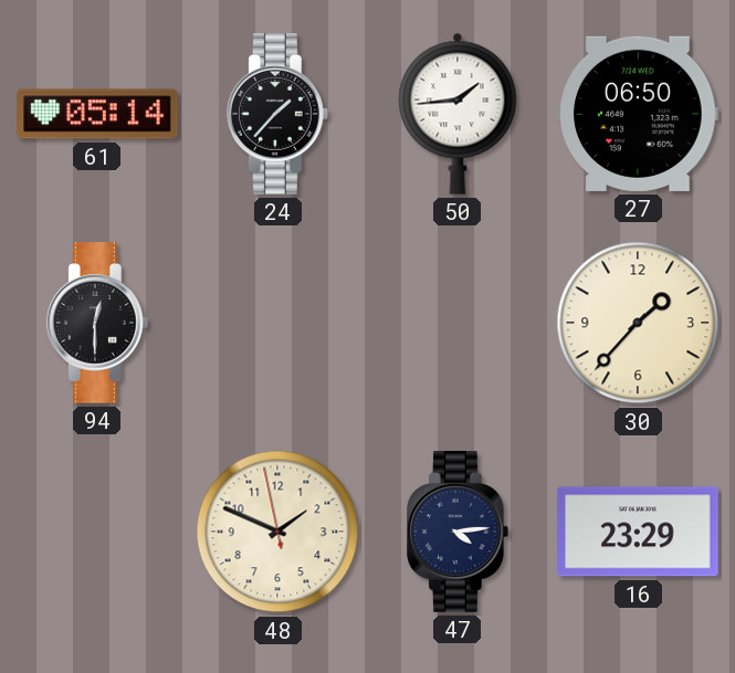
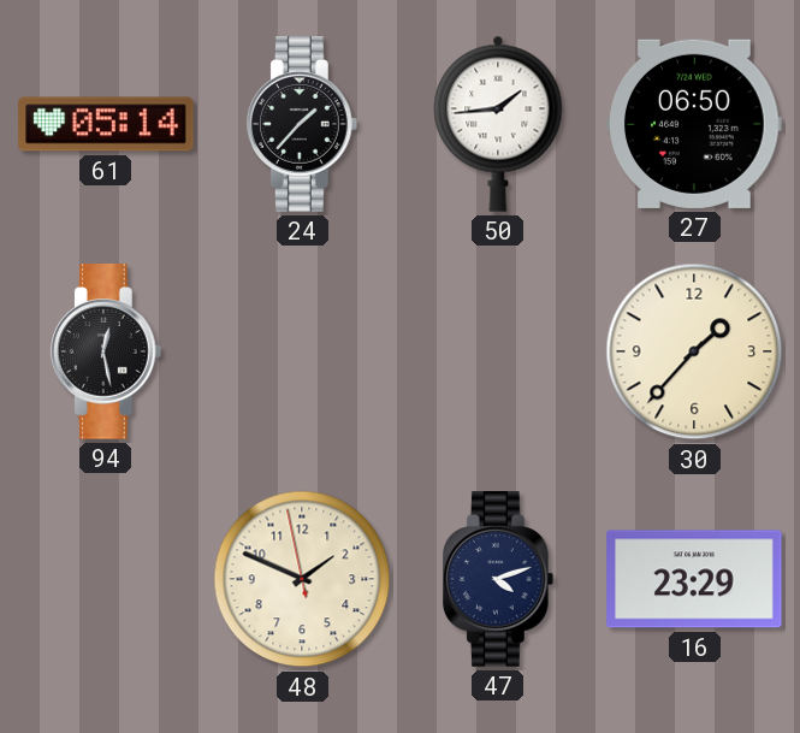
94: 12:30 -> 12:28 (107, 351)
47: 4:14 -> 4:12 (499, 579)
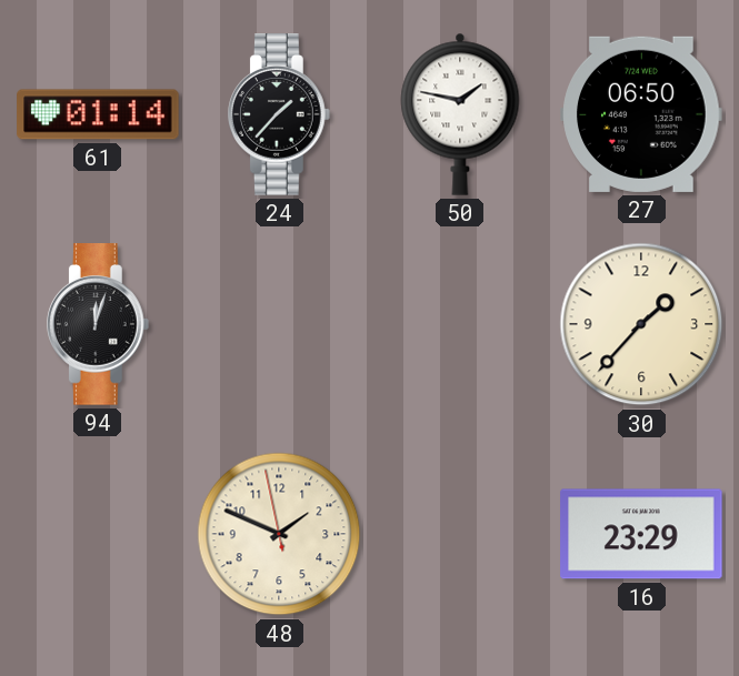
61: 05:14 -> 01:14 (98, 114)
50: 1:44 -> 1:47 (460, 114)
94: 12:28 -> 12:03 (99, 324)
47: 4:12 -> none (499, 579)
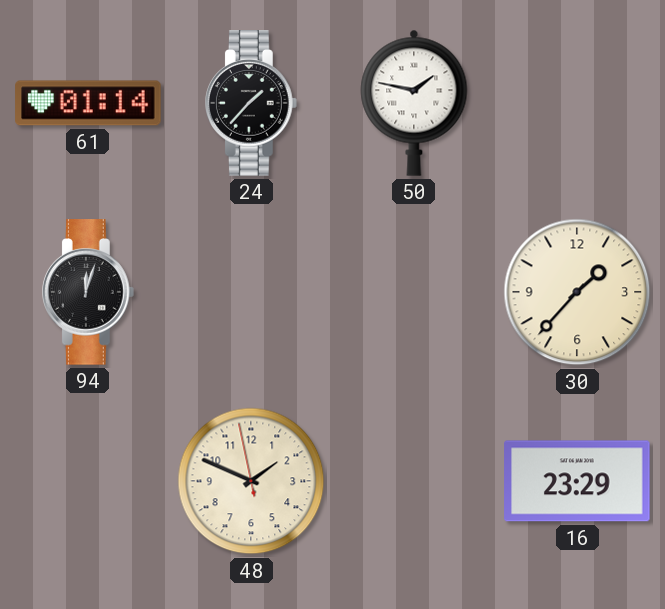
27: 06:50 -> none (641, 114)
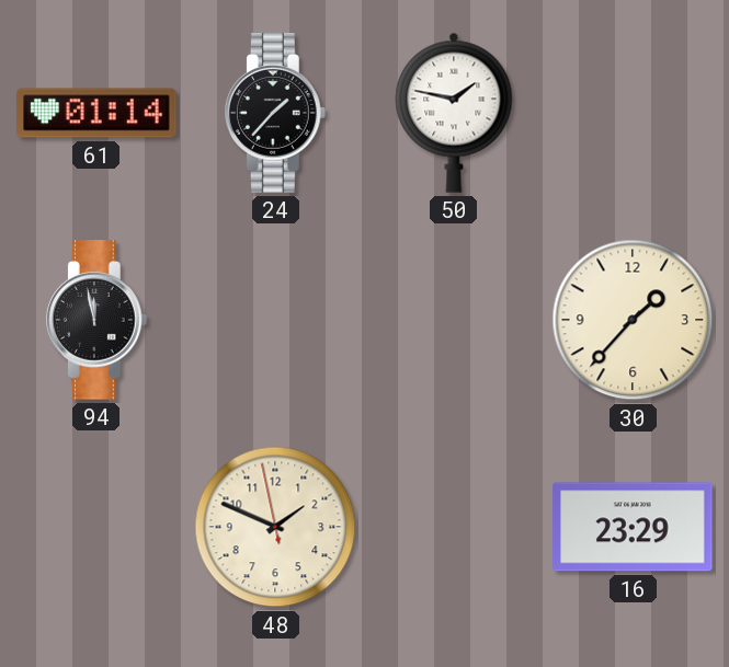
94: 12:03 -> 11:58 (98, 320)
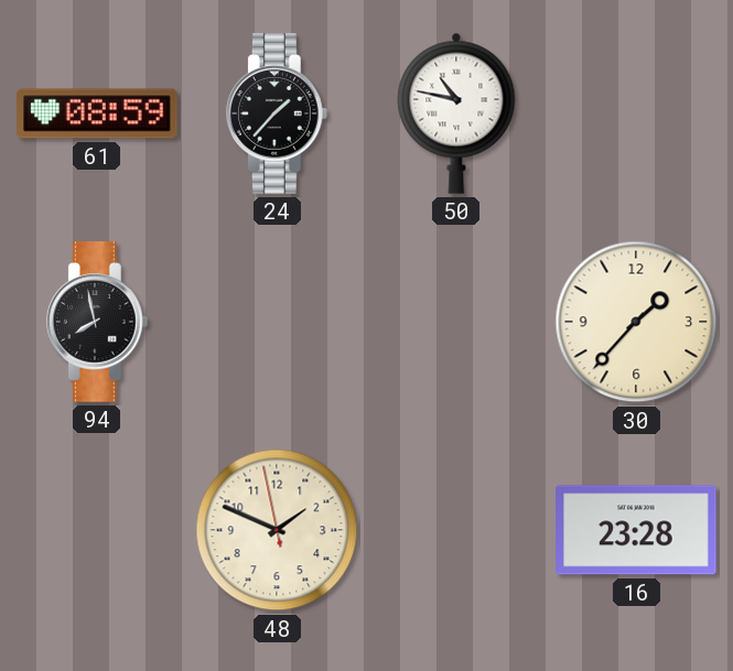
61: 01:14 -> 08:59 (97, 113)
50: 1:47 -> 10:47 (456, 113)
94: 11:58 -> 7:58 (98, 322)
16: 23:29 -> 23:28 (636, 530)
